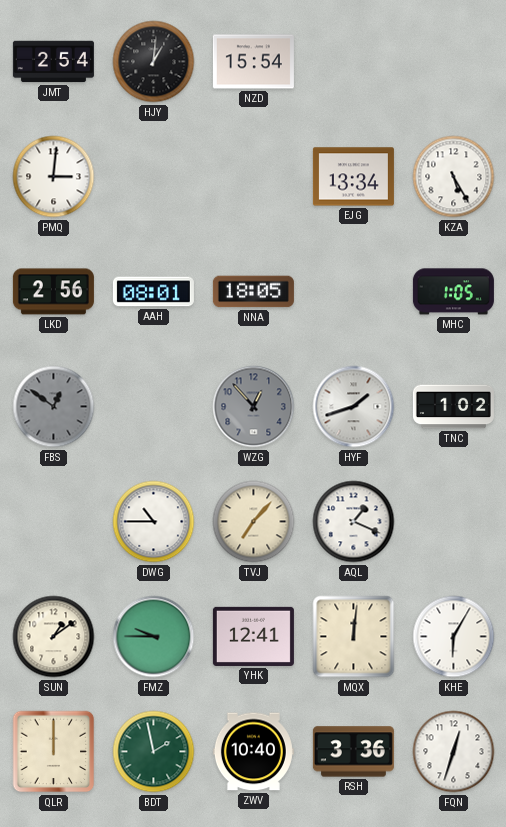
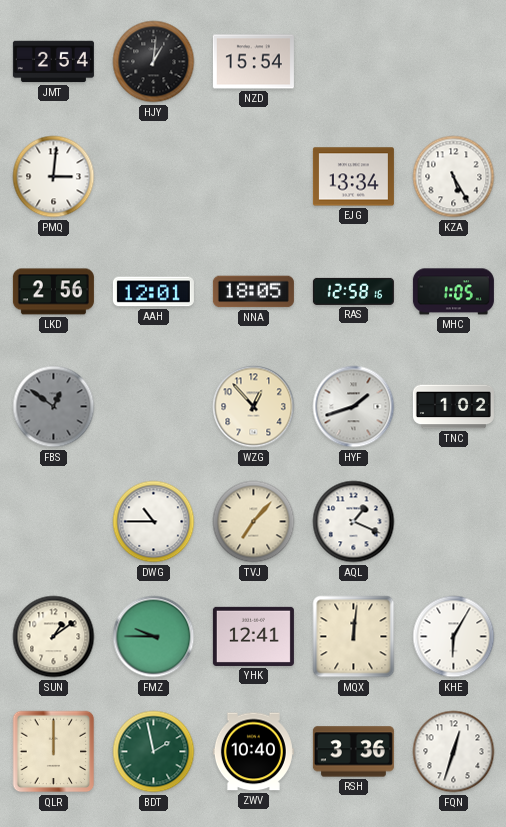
AAH: 08:01 -> 12:01 (153, 292)
RAS: none -> 12:58 (353, 291)
WZG dial: grey -> cream (254, 407)
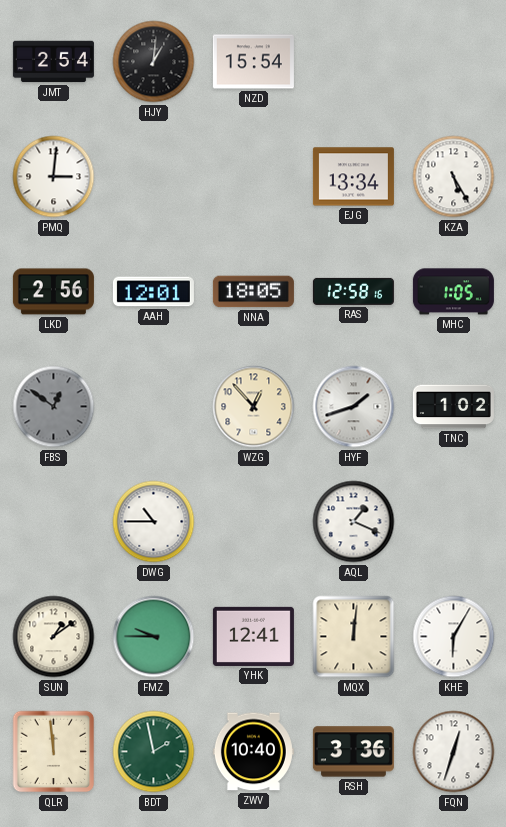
TVJ: 7:07 -> none (254, 522)
QLR: 12:00 -> 11:59 (54, 752)
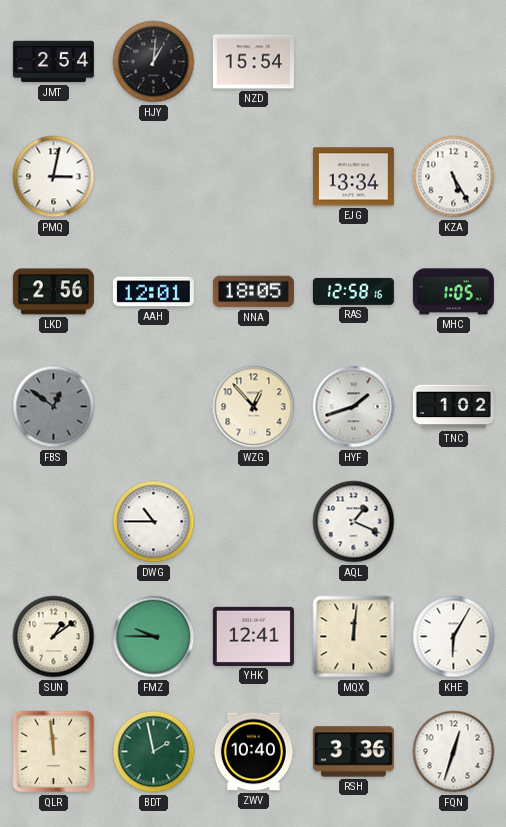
PMQ: 3:01 -> 3:02 (54, 177)
